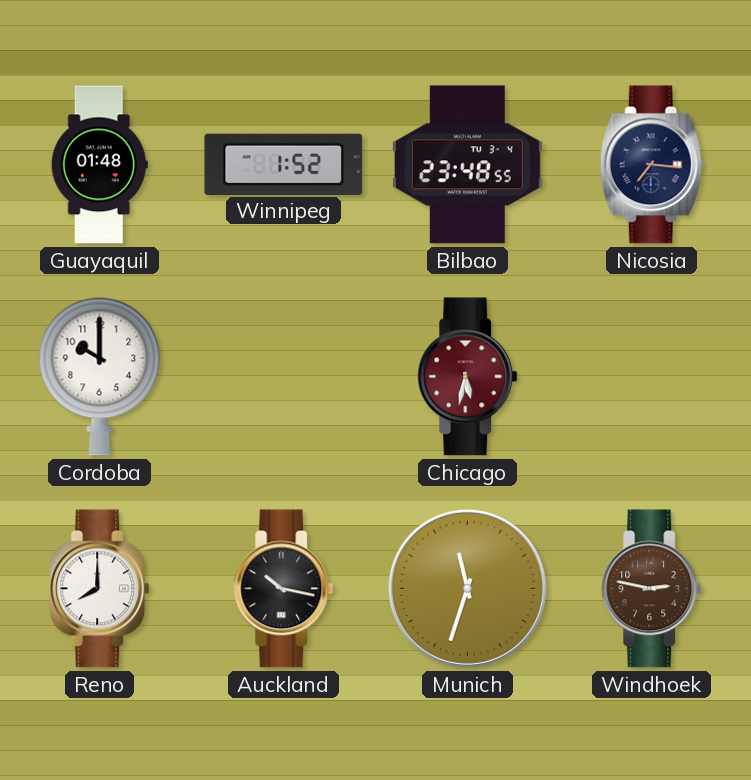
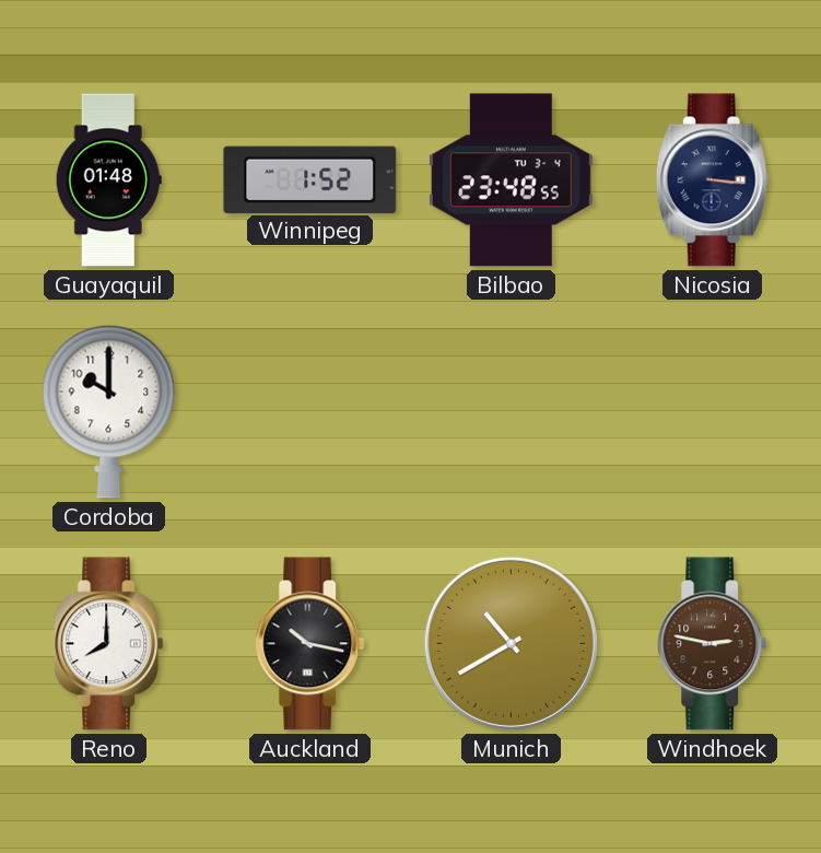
Nicosia: 7:16 -> 3:16 (712, 180)
Chicago: 5:32 -> none (468, 377)
Munich: 11:33 -> 10:40 (511, 643)
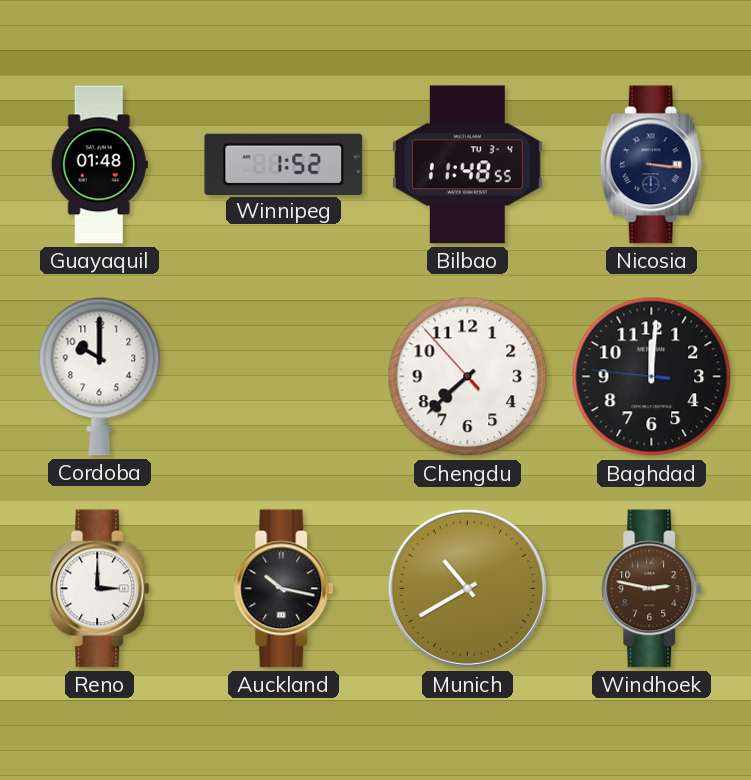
Bilbao: 23:48 -> 11:48 (467, 165)
Chengdu: none -> 7:37 (468, 377)
Baghdad: none -> 12:00 (652, 377)
Reno: 8:00 -> 3:00 (100, 589)
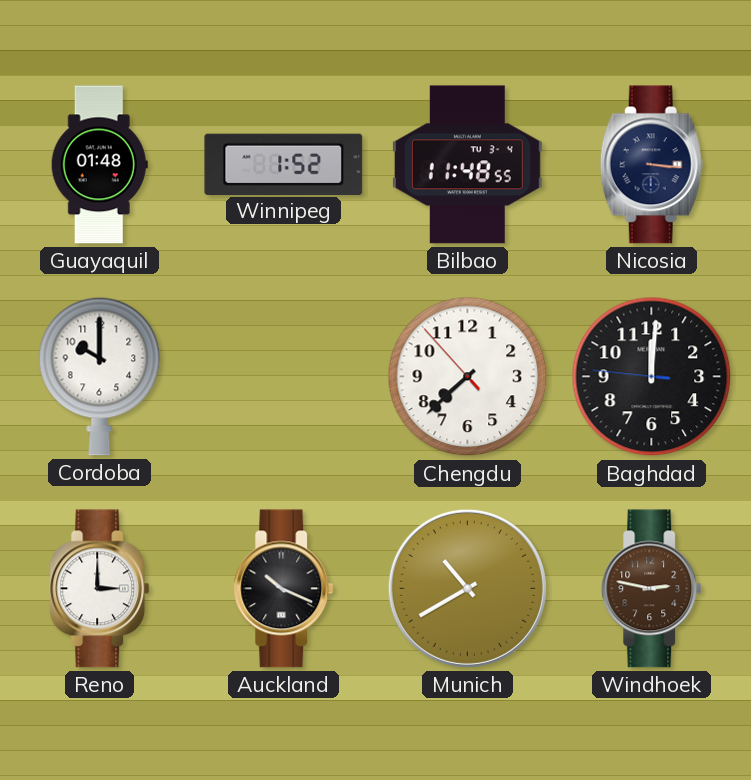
Auckland: 10:17 -> 10:19 (284, 589)
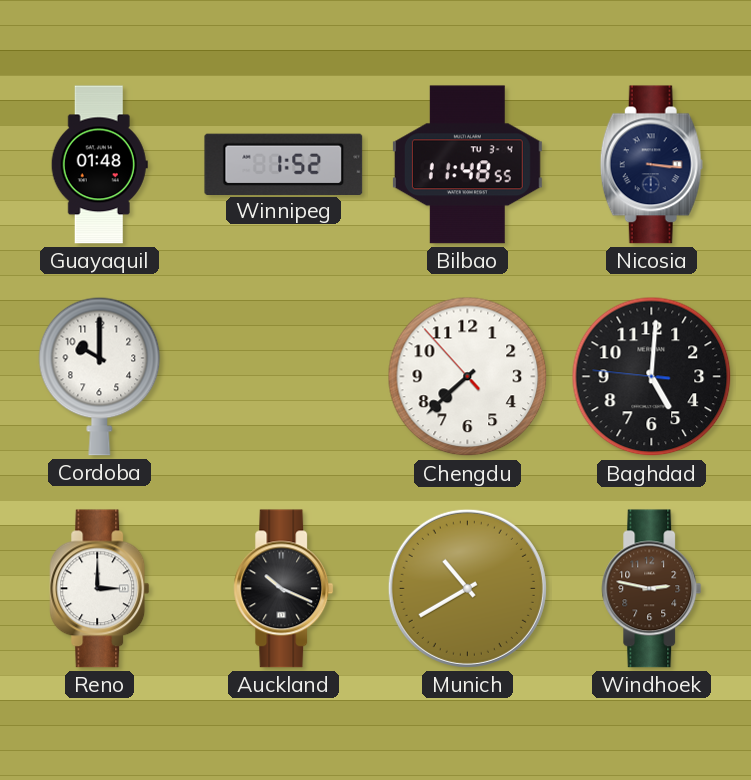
Baghdad: 12:00 -> 5:00 (652, 377)
